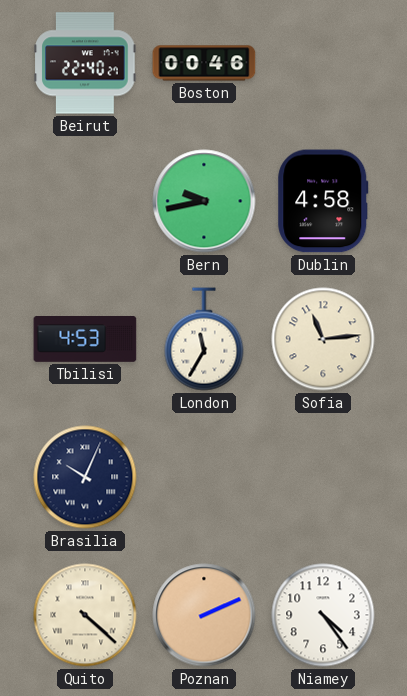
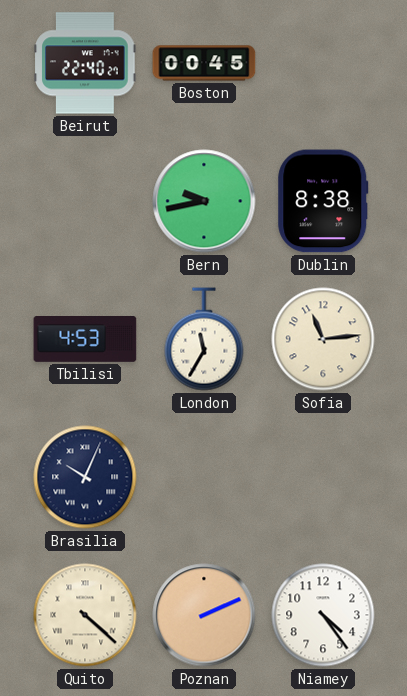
Boston: 00:46 -> 00:45 (204, 63)
Dublin: 4:58 -> 8:38 (323, 201)
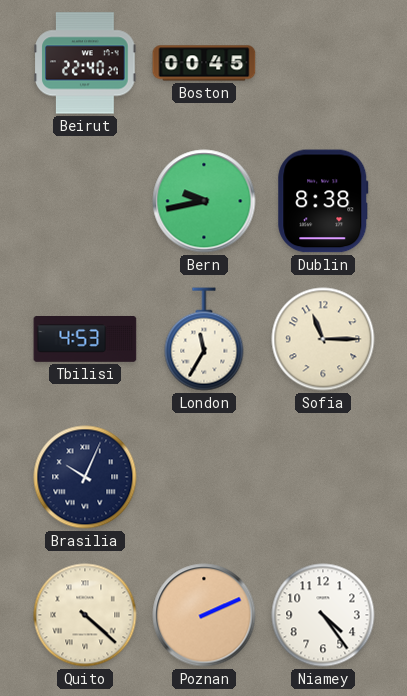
Sofia: 11:14 -> 11:15 (323, 339)
